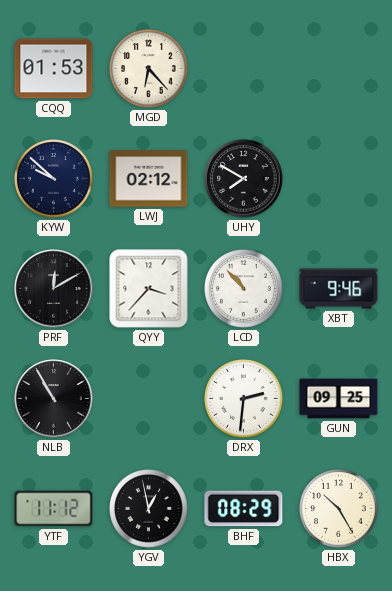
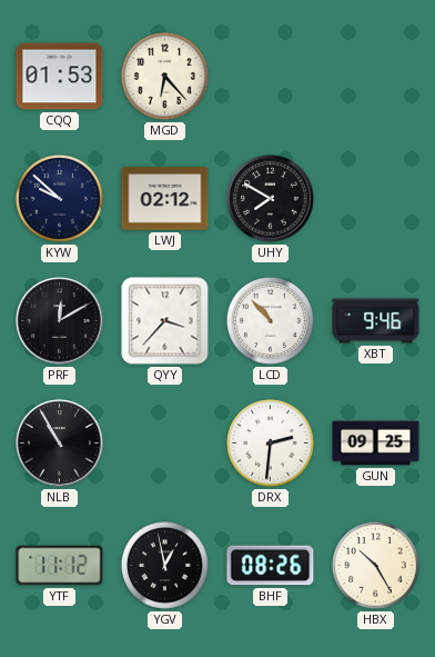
BHF: 08:29 -> 08:26 (271, 566)
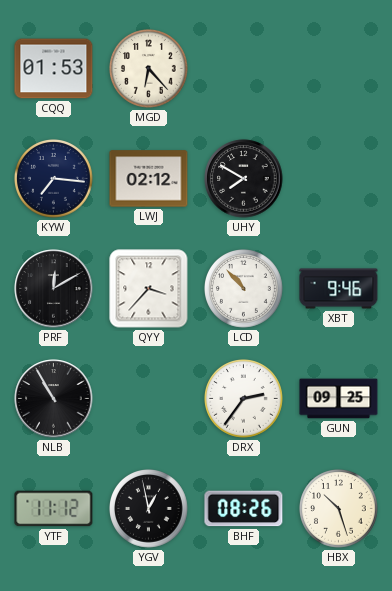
KYW: 9:52 -> 7:16 (54, 179)
DRX: 2:31 -> 2:36 (244, 399)
HBX: 10:25 -> 10:27 (339, 509)
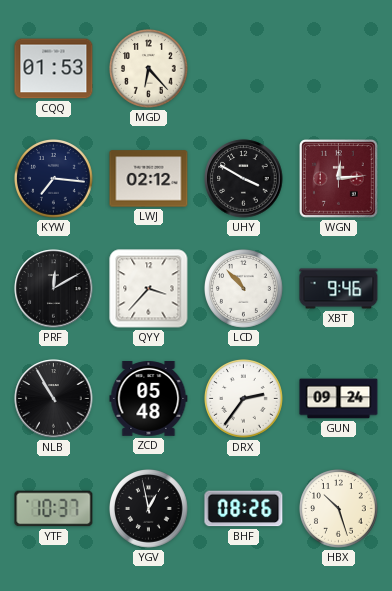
UHY: 7:50 -> 3:50 (244, 179)
WGN: none -> 12:14 (339, 179)
ZCD: none -> 05:48 (149, 399)
GUN: 09:25 -> 09:24 (339, 399)
YTF: 11:12 -> 10:37 (54, 509)
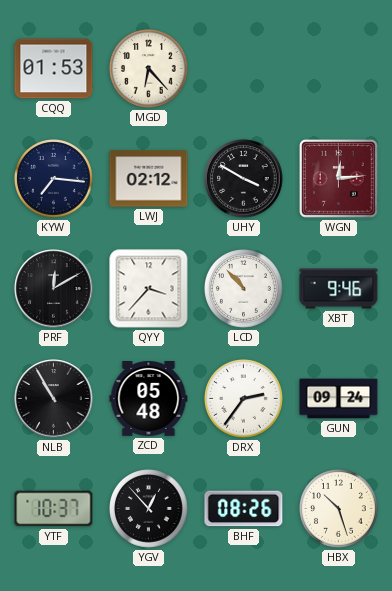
YGV: 12:58 -> 12:53 (149, 509)
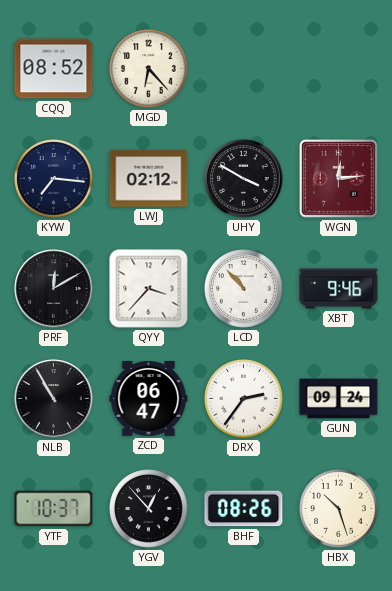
CQQ: 01:53 -> 08:52 (54, 69)
ZCD: 05:48 -> 06:47 (149, 399)
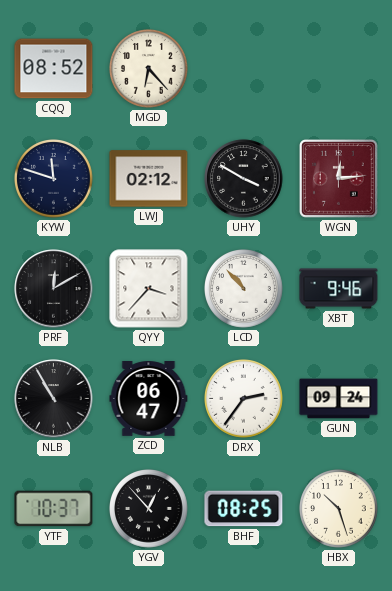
KYW: 7:16 -> 11:48 (54, 179)
BHF: 08:26 -> 08:25 (244, 509)
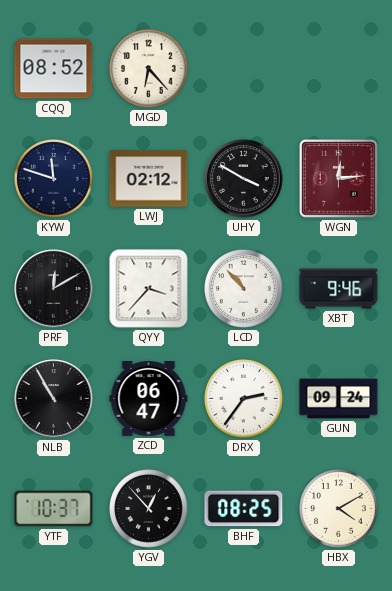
HBX: 10:27 -> 4:10 (339, 509)
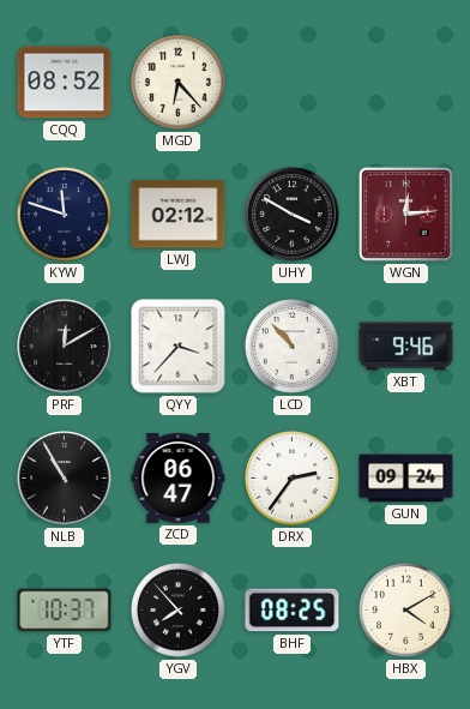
YGV: 12:53 -> 7:53 (179, 611)
